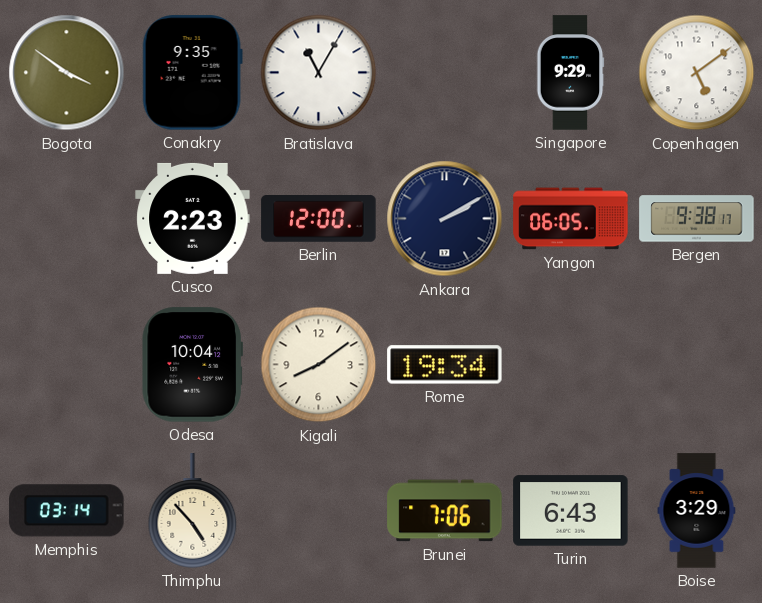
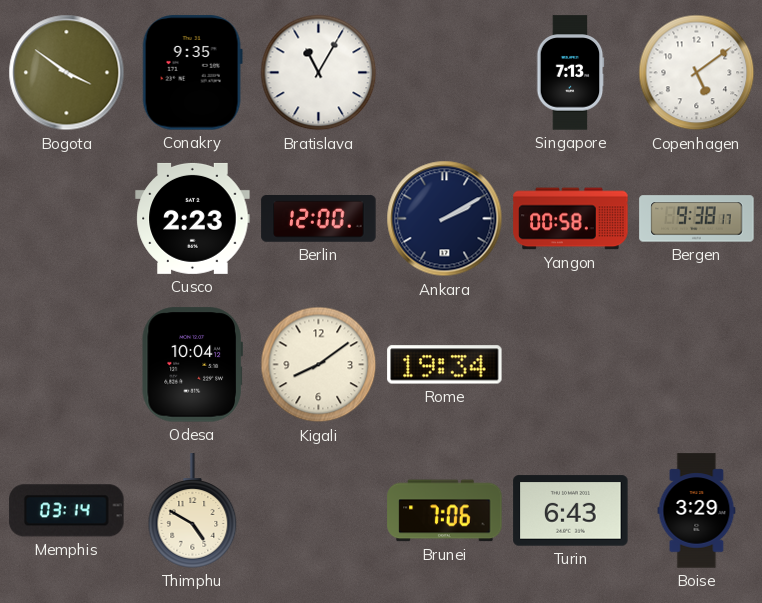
Singapore: 9:29 -> 7:13 (570, 73)
Yangon: 06:05 -> 00:58 (571, 219)
Thimphu: 4:53 -> 4:50 (193, 511)
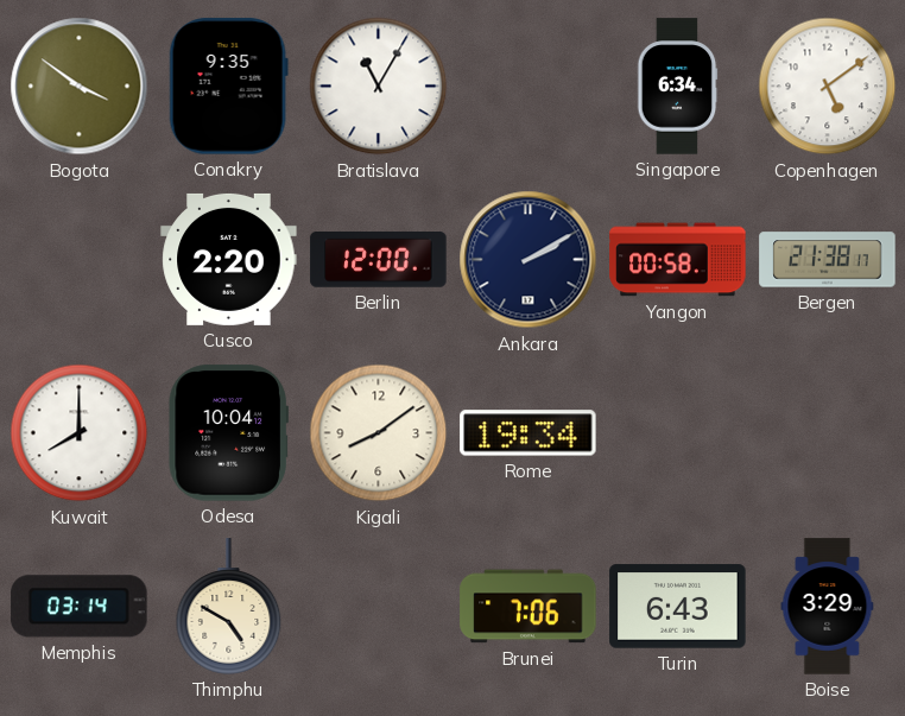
Singapore: 7:13 -> 6:34 (677, 87)
Cusco: 2:23 -> 2:20 (229, 259)
Bergen: 9:38 -> 21:38 (828, 260)
Kuwait: none -> 8:00 (80, 433)
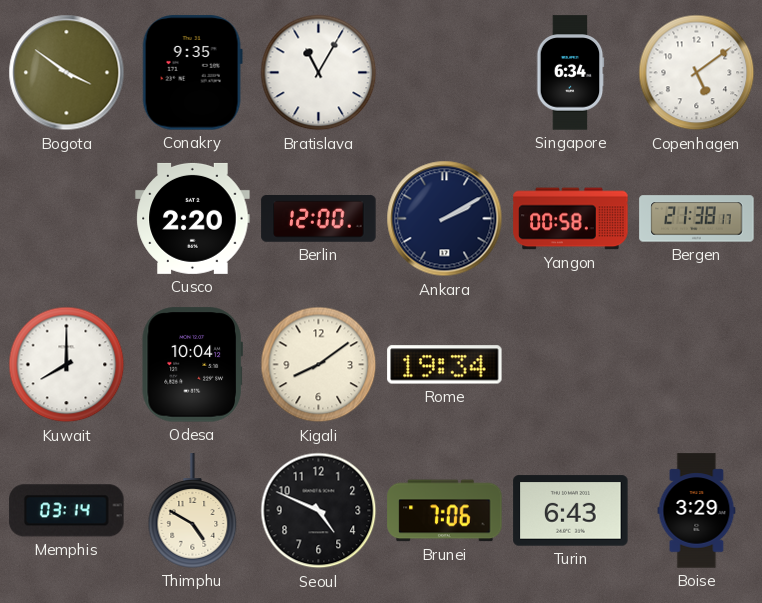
Seoul: none -> 4:49 (319, 511)
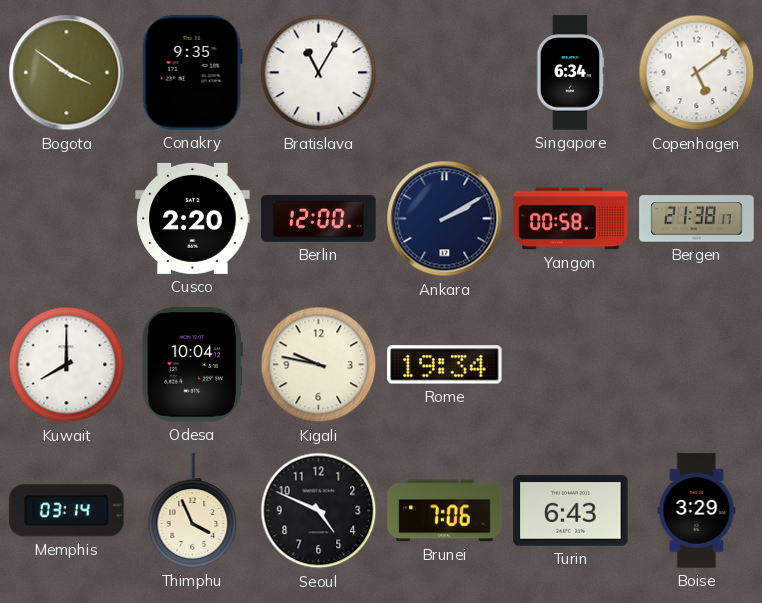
Kigali: 8:09 -> 9:47 (319, 365)
Thimphu: 4:50 -> 3:56 (193, 511)
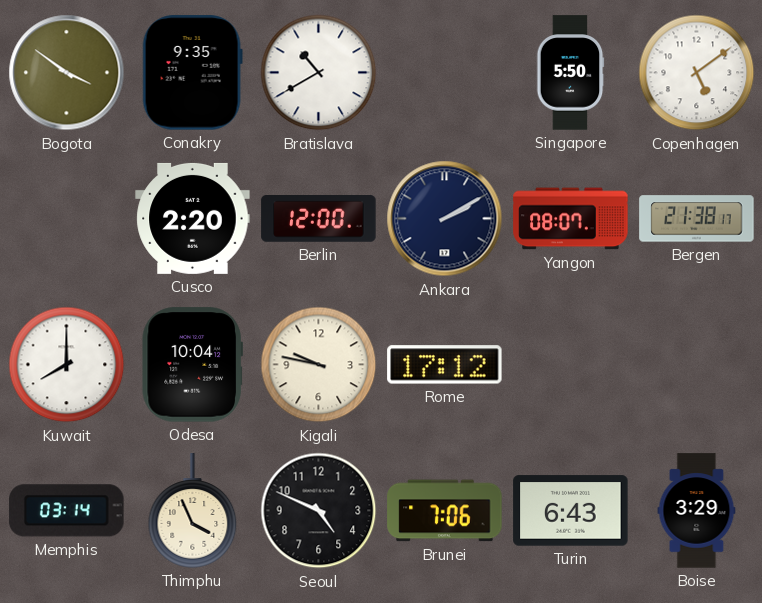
Bratislava: 11:05 -> 10:40 (319, 73)
Singapore: 6:34 -> 5:50 (570, 73)
Yangon: 00:58 -> 08:07 (571, 219)
Rome: 19:34 -> 17:12 (445, 365)
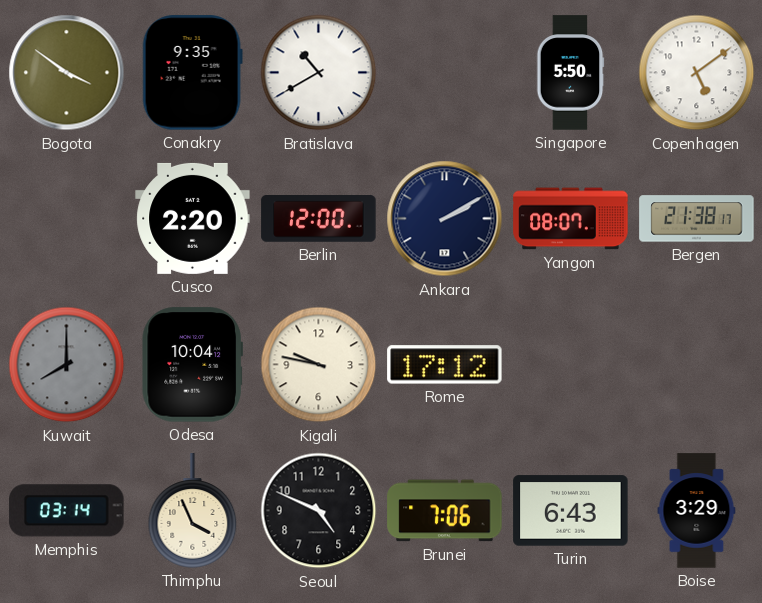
Kuwait dial: white -> grey (67, 365)
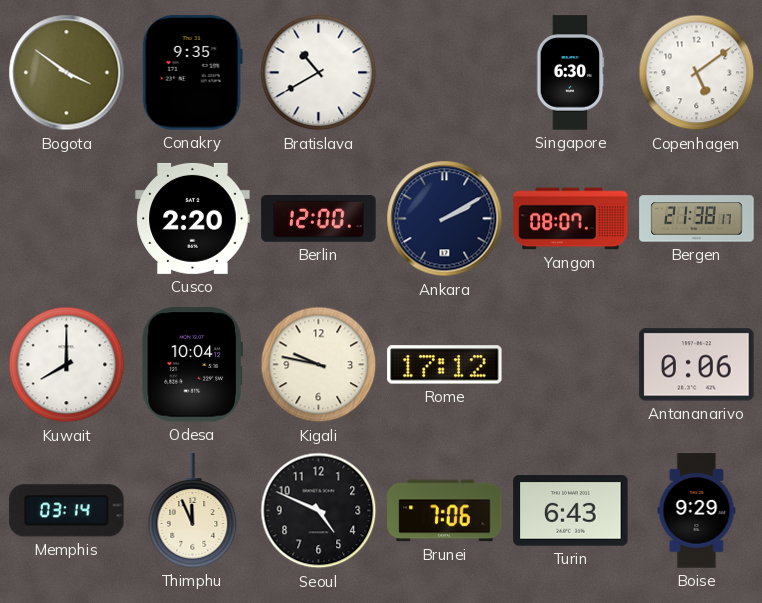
Singapore: 5:50 -> 6:30 (570, 73)
Kuwait dial: grey -> white (67, 365)
Antananarivo: none -> 0:06 (697, 365)
Thimphu: 3:56 -> 11:56 (193, 511)
Boise: 3:29 -> 9:29 (697, 511)
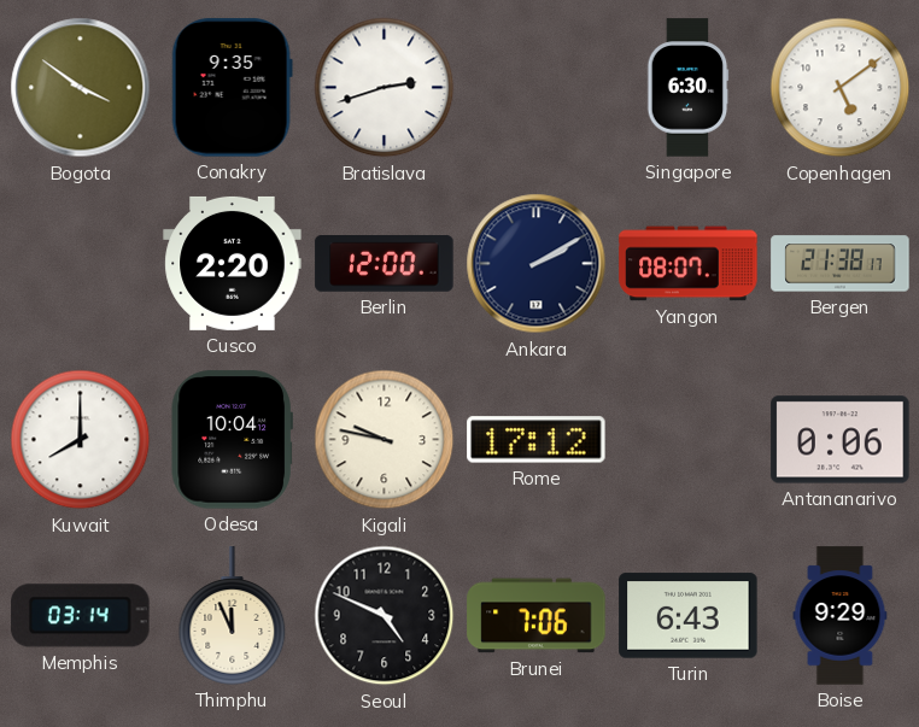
Bratislava: 10:40 -> 2:42 (385, 88)
